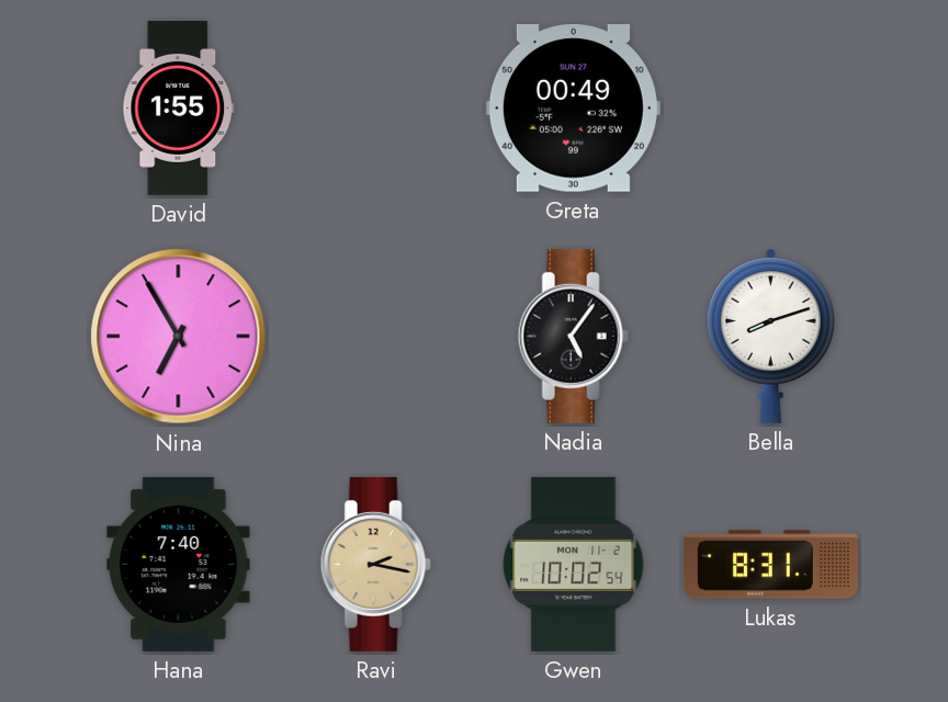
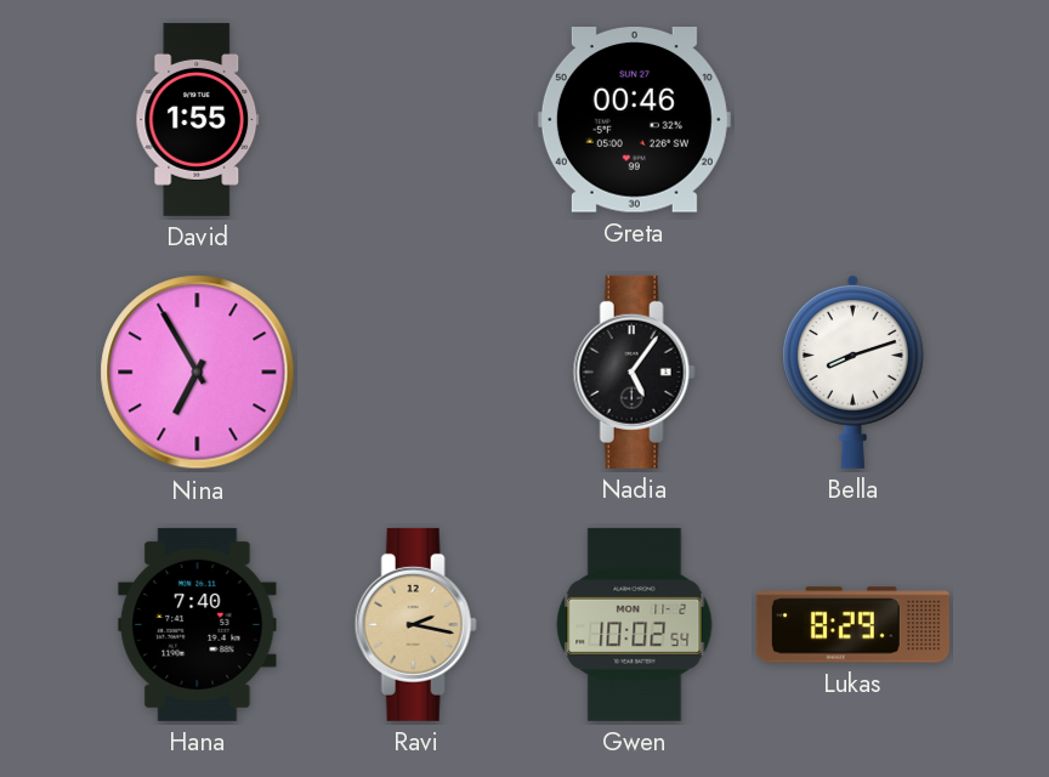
Greta: 00:49 -> 00:46 (634, 120)
Lukas: 8:31 -> 8:29 (852, 625)
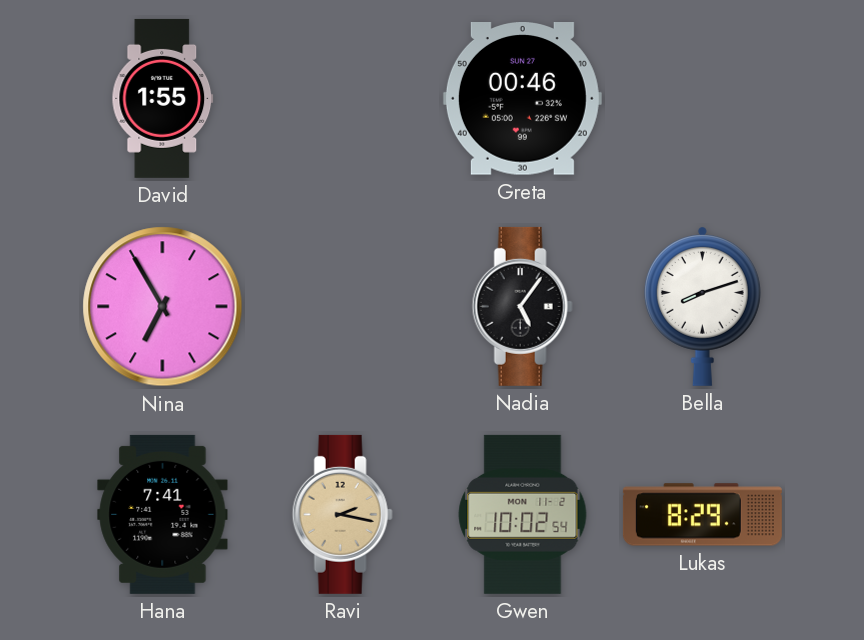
Hana: 7:40 -> 7:41 (163, 514)
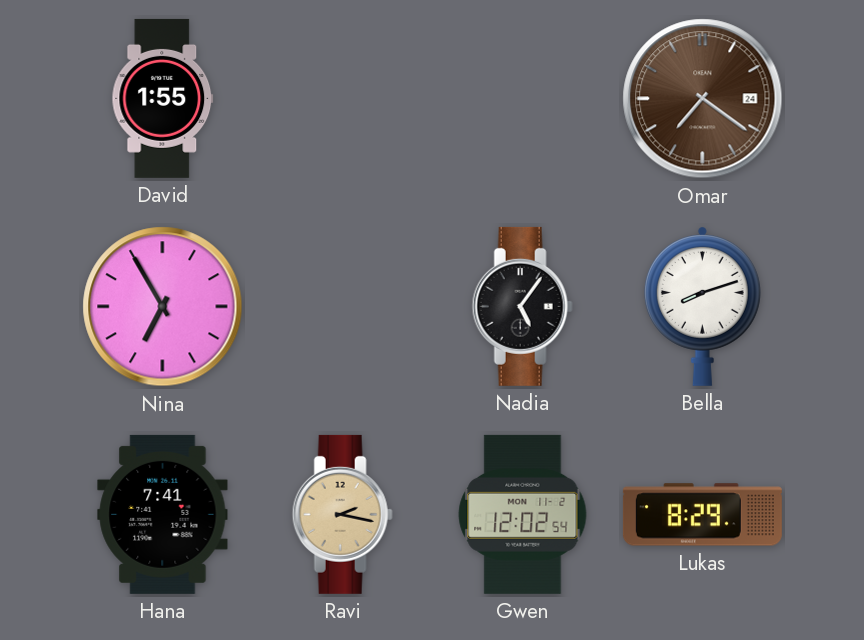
Greta: 00:46 -> none (522, 99)
Omar: none -> 7:21 (703, 99)
Gwen: 10:02 -> 12:02 (523, 514)
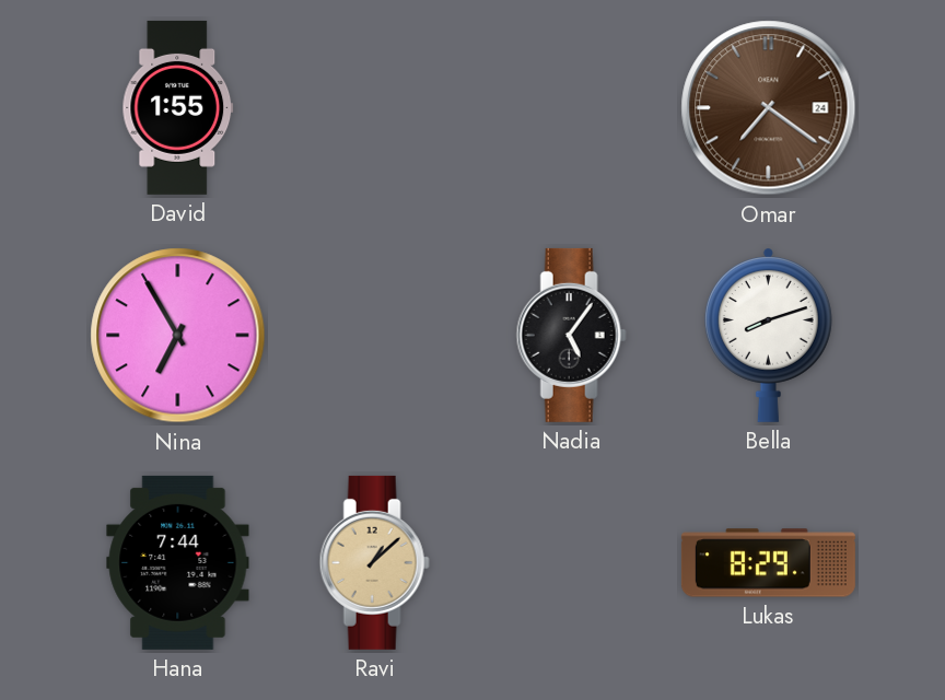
Hana: 7:41 -> 7:44 (178, 562)
Ravi: 2:17 -> 1:08 (374, 562)
Gwen: 12:02 -> none (523, 514)
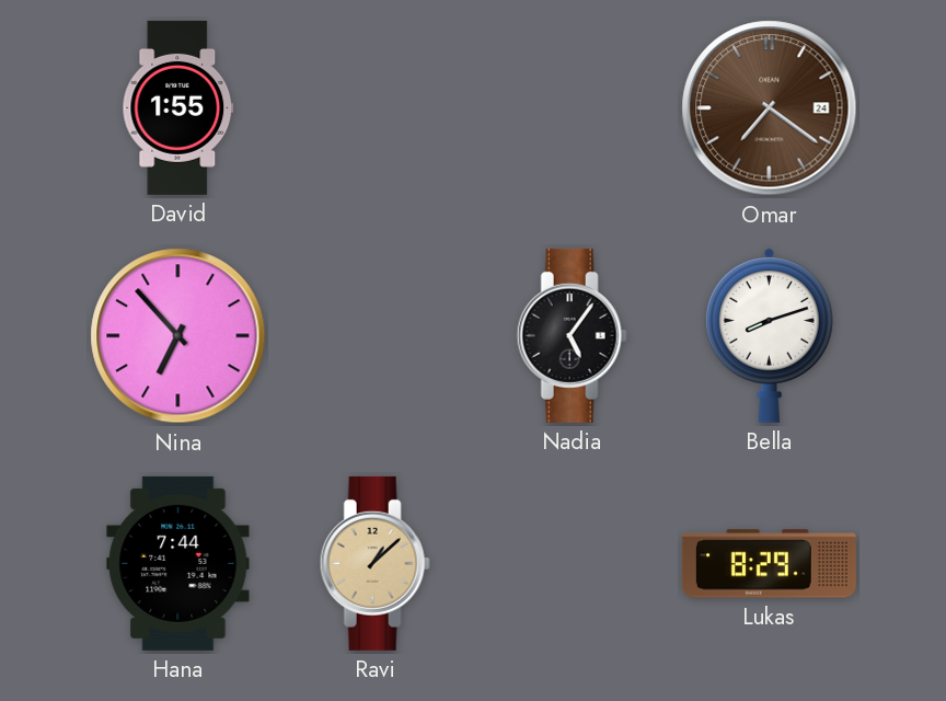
Nina: 6:55 -> 6:53 (178, 336)
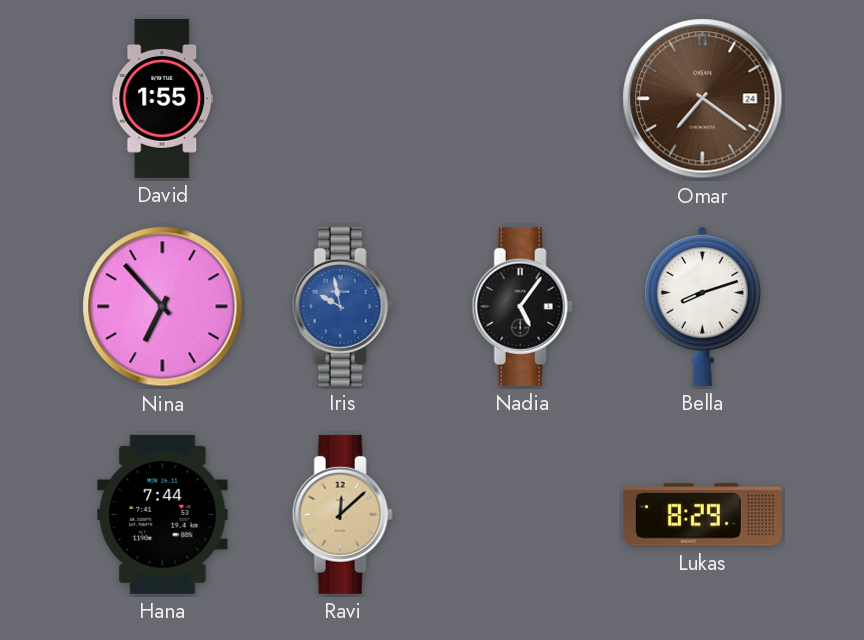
Iris: none -> 9:58 (342, 306)
Ravi: 1:08 -> 12:08 (342, 514)
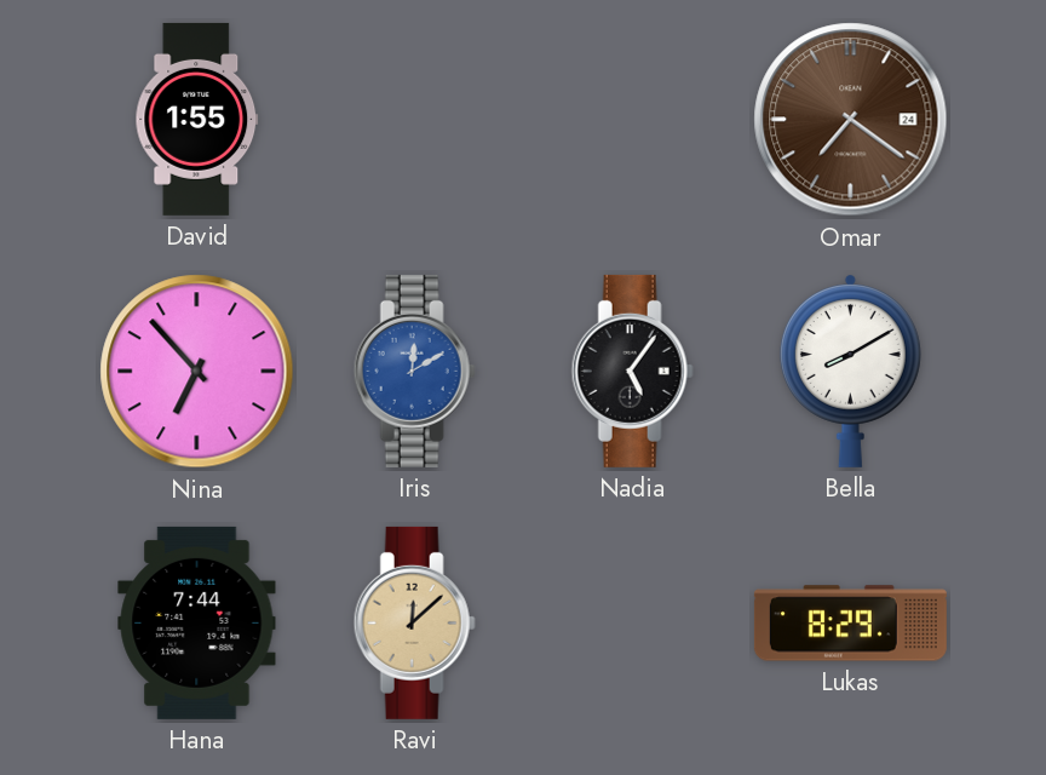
Iris: 9:58 -> 12:10 (414, 371)
Bella: 8:12 -> 8:10 (850, 372)
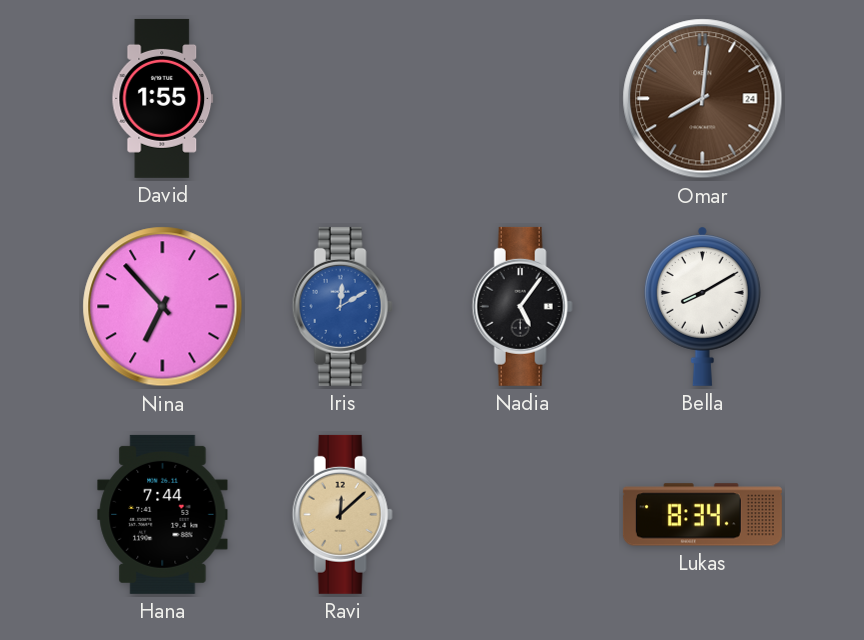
Omar: 7:21 -> 8:01 (703, 99)
Lukas: 8:29 -> 8:34 (702, 515)
